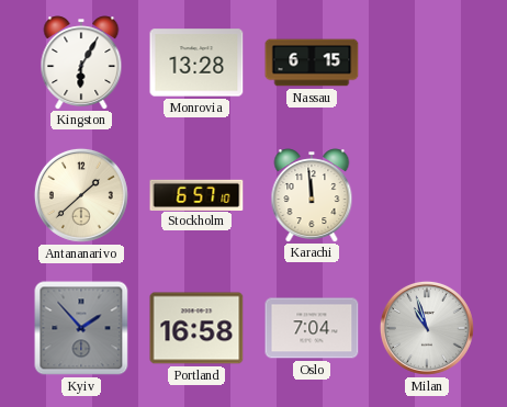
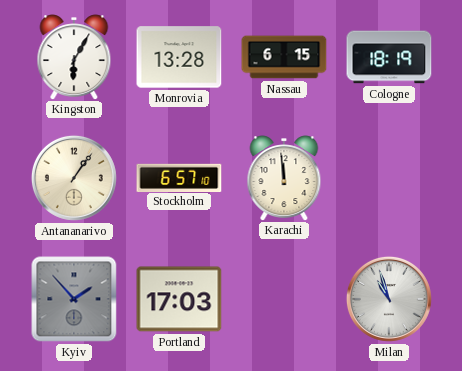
Cologne: none -> 18:19 (389, 57)
Antananarivo: 1:38 -> 1:06 (74, 178)
Portland: 16:58 -> 17:03 (179, 299)
Oslo: 7:04 -> none (312, 328)
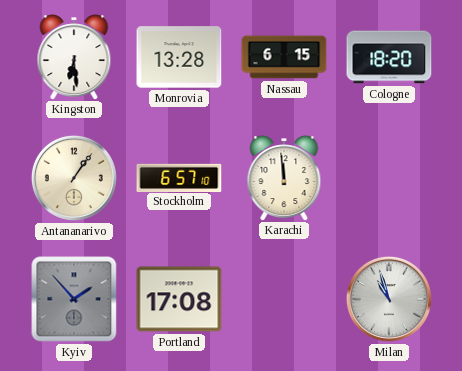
Kingston: 6:05 -> 6:29 (74, 57)
Cologne: 18:19 -> 18:20 (389, 57)
Portland: 17:03 -> 17:08 (179, 299)
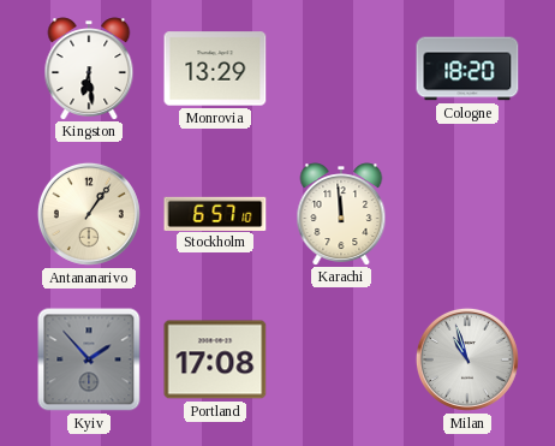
Monrovia: 13:28 -> 13:29 (215, 69)
Nassau: 6:15 -> none (284, 57)
